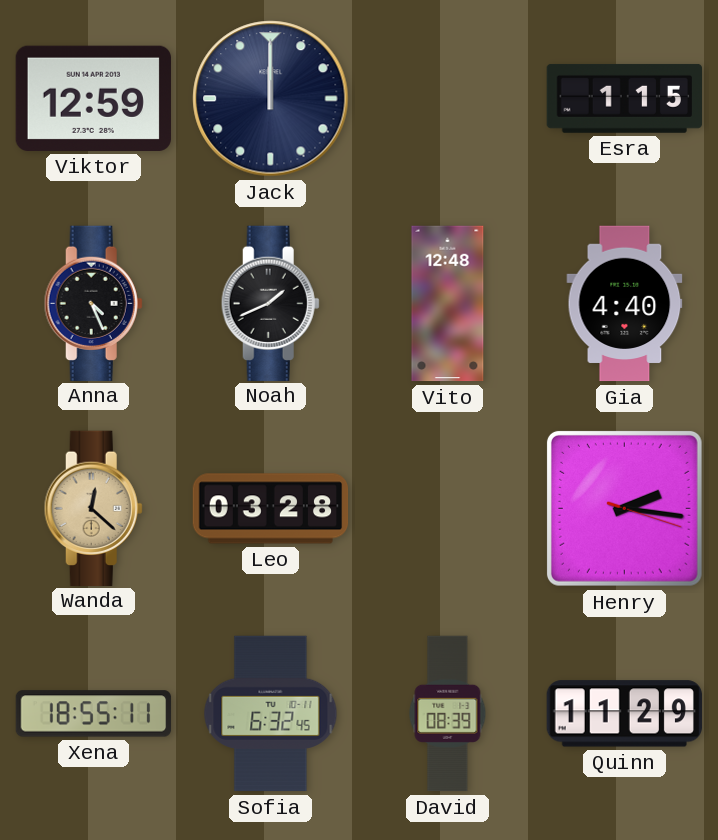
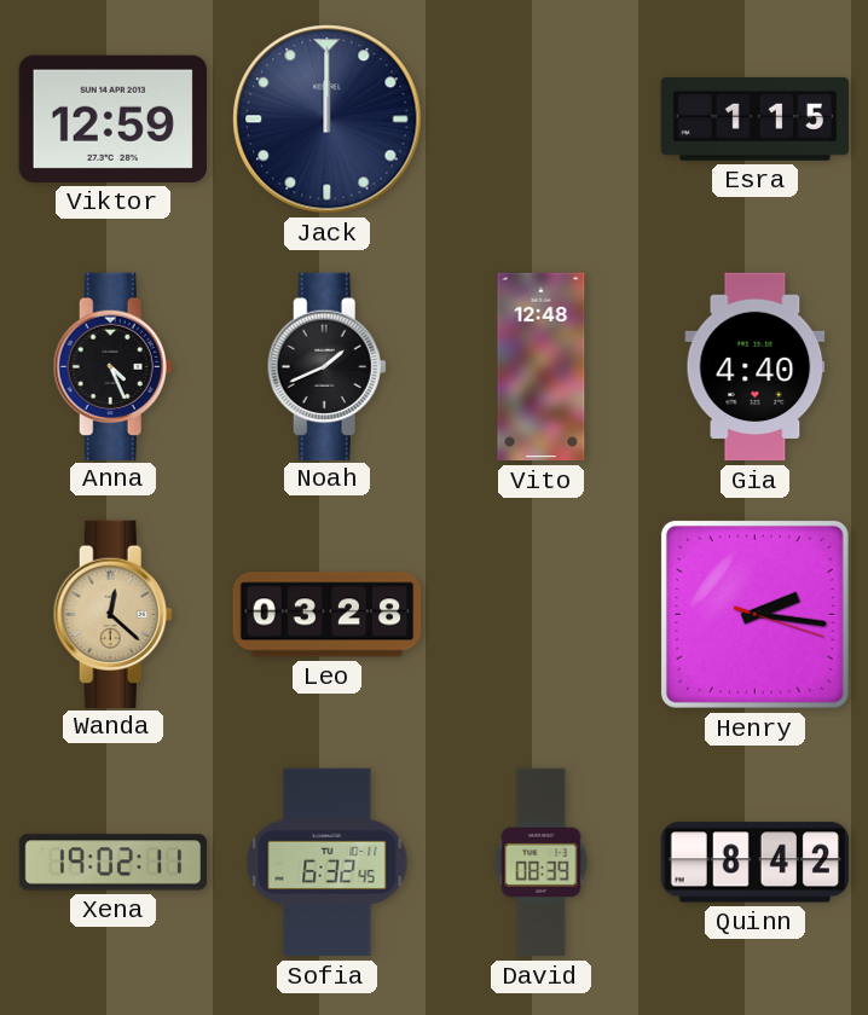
Xena: 18:55 -> 19:02 (114, 863)
Quinn: 11:29 -> 8:42 (754, 863)
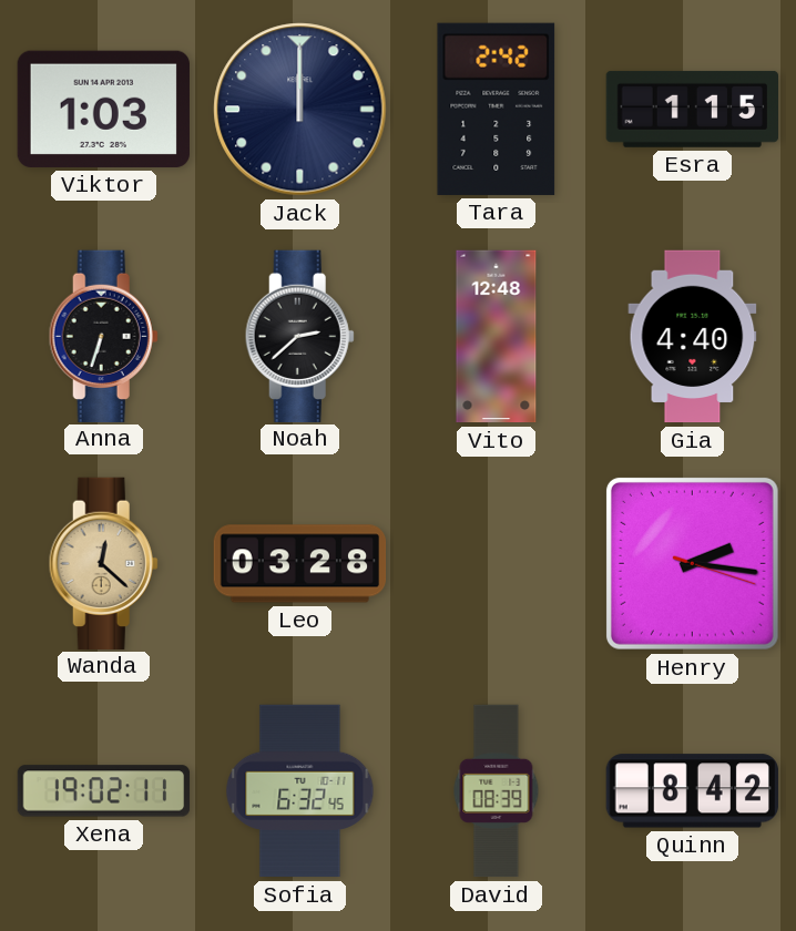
Viktor: 12:59 -> 1:03 (103, 109)
Tara: none -> 2:42 (497, 109)
Anna: 4:26 -> 6:33 (103, 336)
Noah: 1:41 -> 2:38 (299, 336)
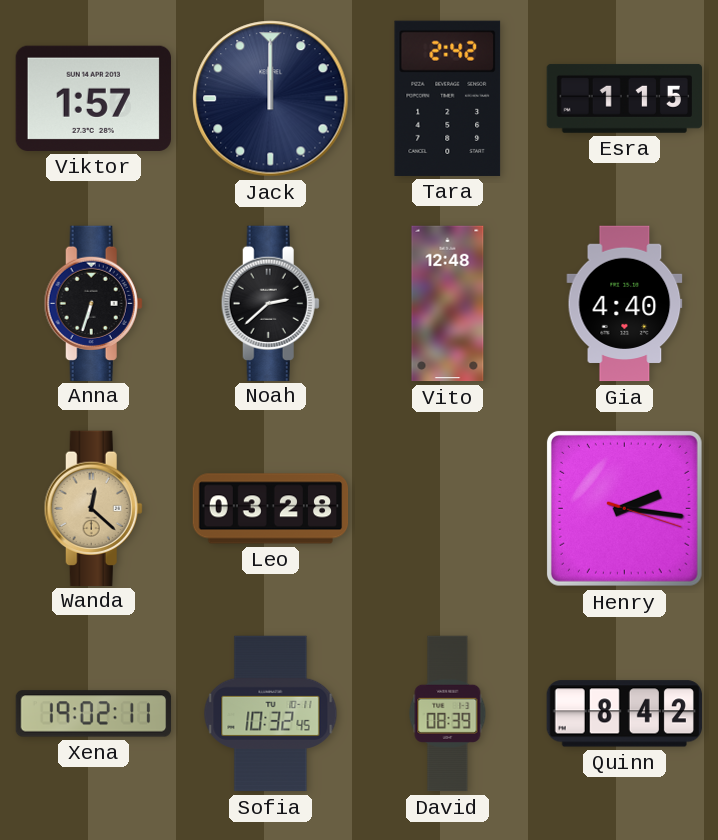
Viktor: 1:03 -> 1:57 (93, 98)
Sofia: 6:32 -> 10:32 (271, 714)
